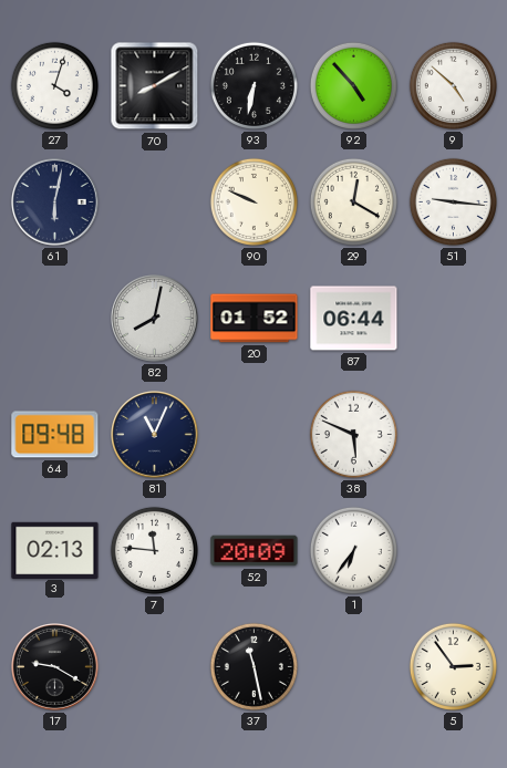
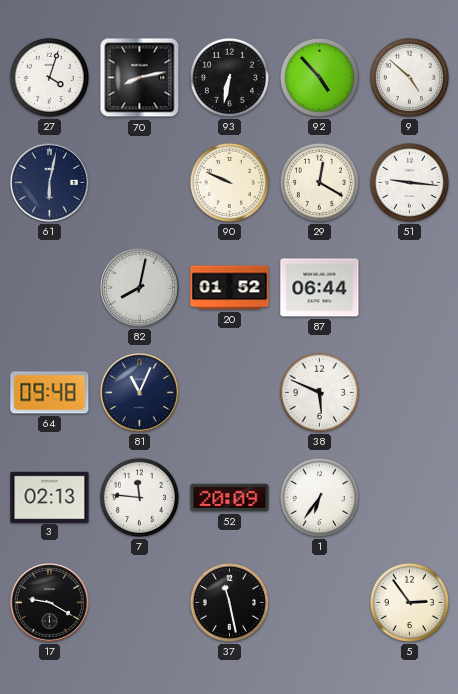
70: 8:10 -> 8:13 (140, 78)
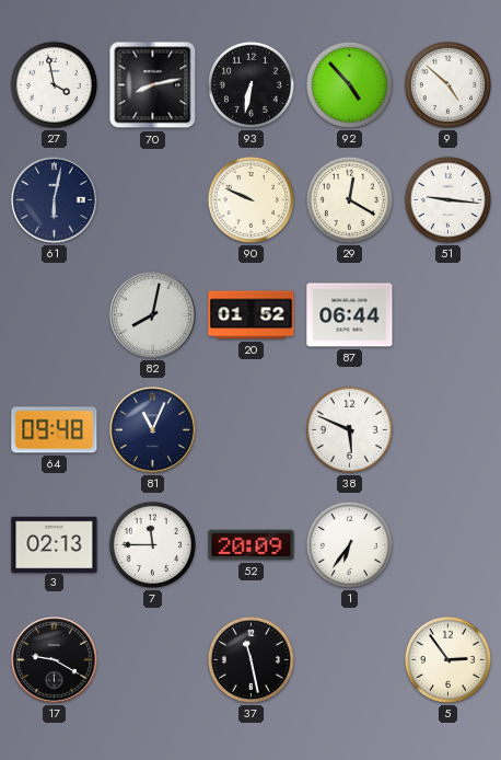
27: 4:03 -> 3:58 (54, 84)
7: 11:46 -> 11:45 (152, 544)
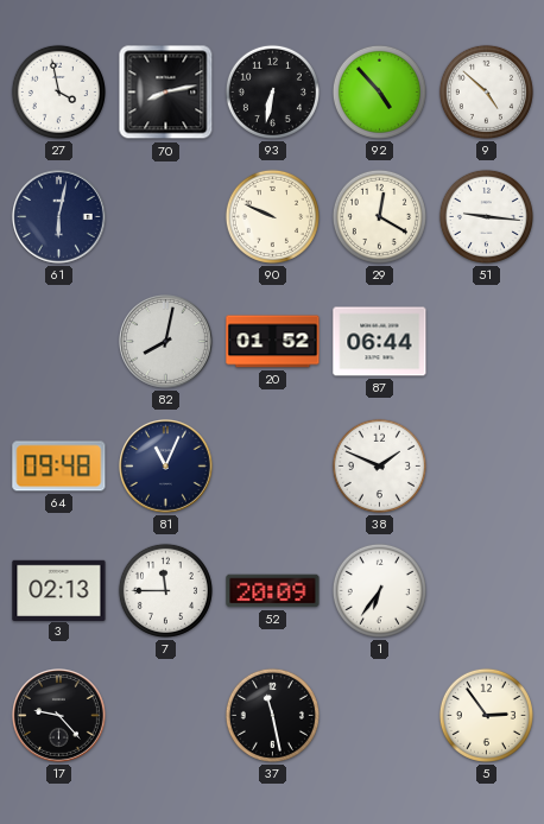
38: 5:49 -> 1:49 (379, 465)
17: 9:20 -> 9:23 (59, 716)
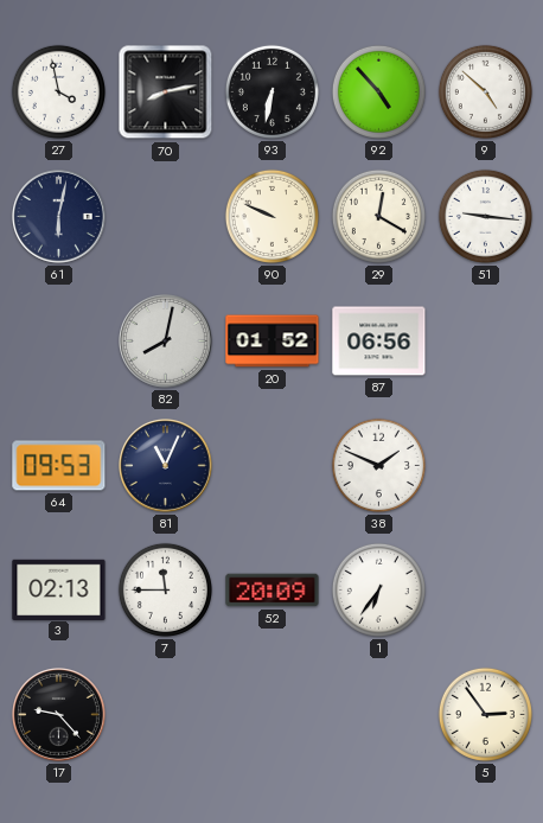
87: 06:44 -> 06:56 (379, 342)
64: 09:48 -> 09:53 (59, 466)
37: 11:28 -> none (272, 715)
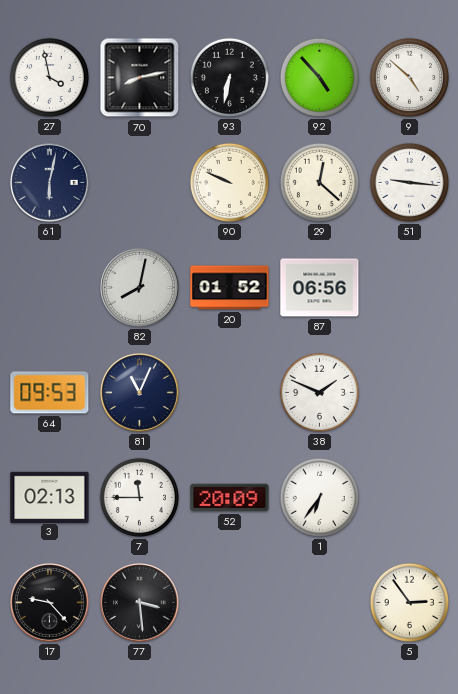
29: 12:20 -> 12:22 (319, 182)
77: none -> 3:29 (140, 603)
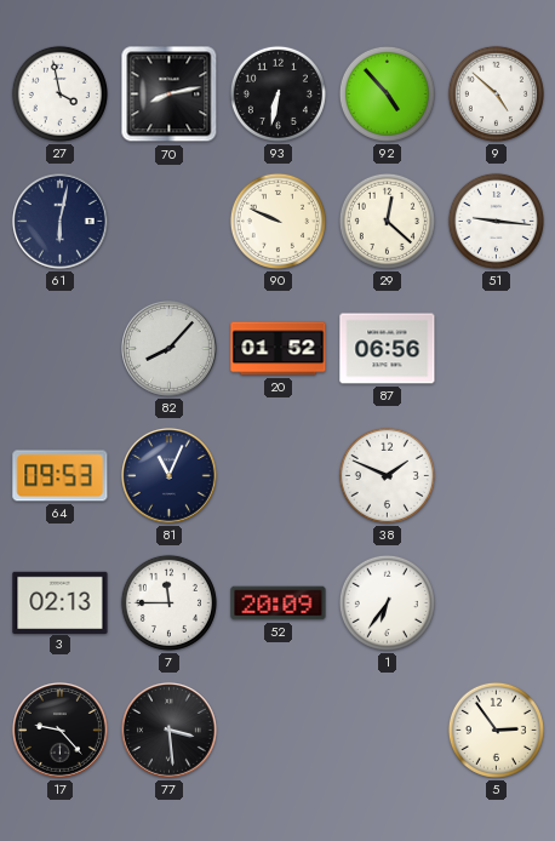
82: 8:02 -> 8:07 (170, 349)
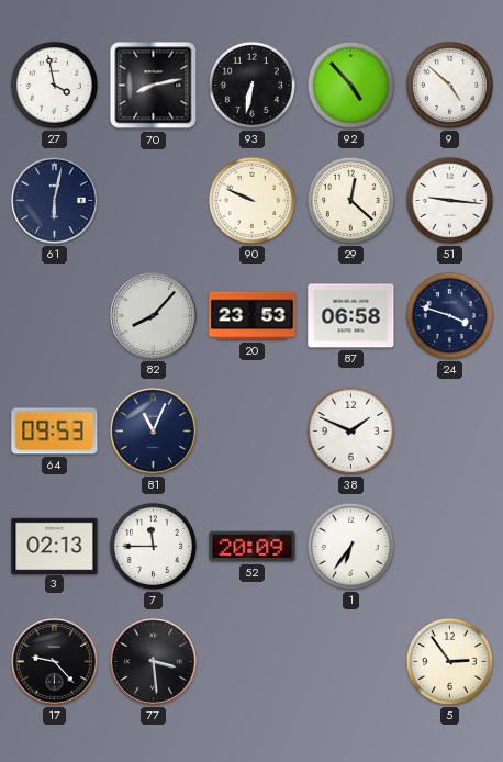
20: 01:52 -> 23:53 (253, 316)
87: 06:56 -> 06:58 (351, 316)
24: none -> 3:48 (449, 315)
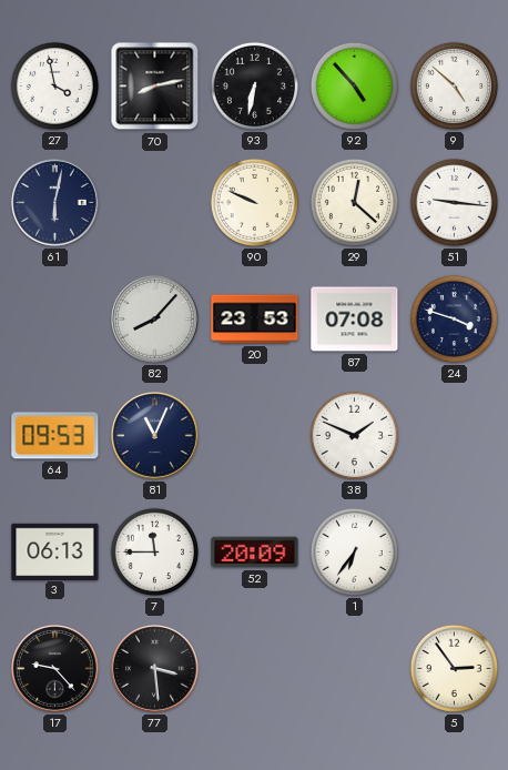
87: 06:58 -> 07:08 (355, 320)
3: 02:13 -> 06:13 (55, 551)
